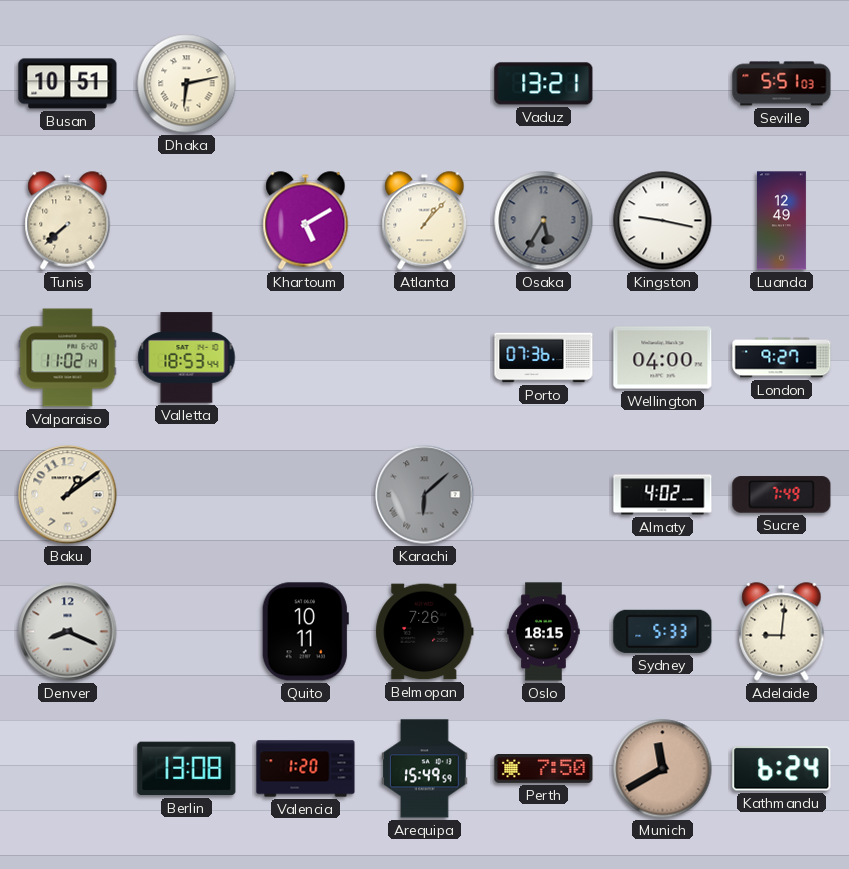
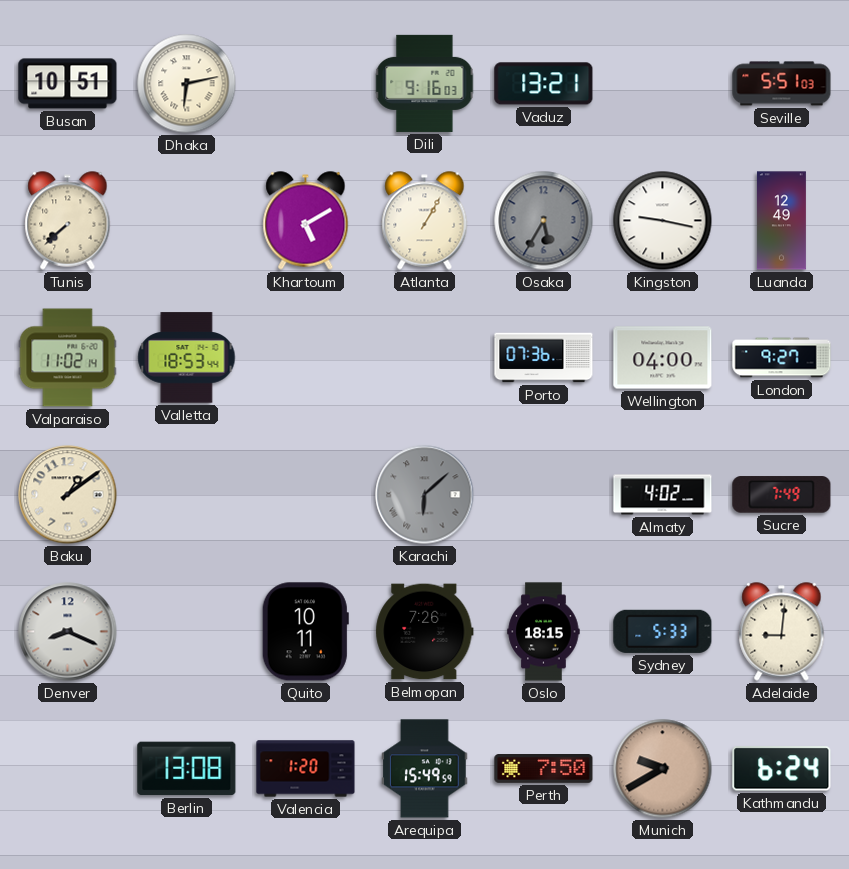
Dili: none -> 9:16 (425, 83)
Atlanta: 1:07 -> 1:05 (425, 221)
Munich: 11:40 -> 9:40 (663, 769)
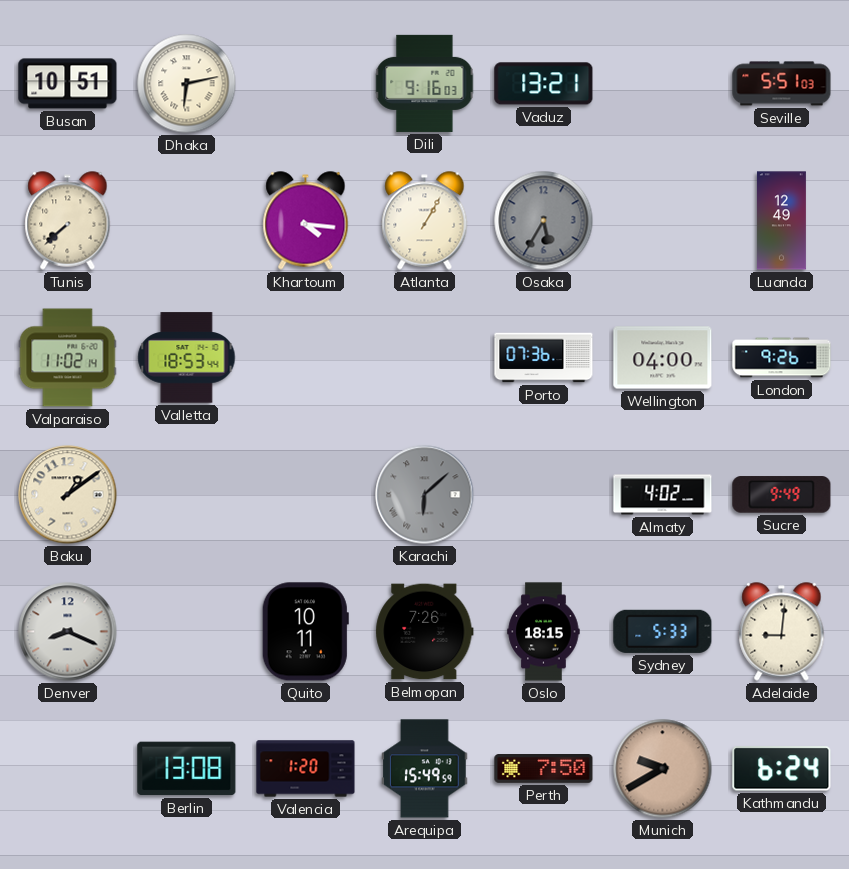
Khartoum: 5:10 -> 4:16 (306, 221)
Kingston: 9:17 -> none (663, 221)
London: 9:27 -> 9:26 (782, 358)
Sucre: 7:49 -> 9:49 (782, 495)
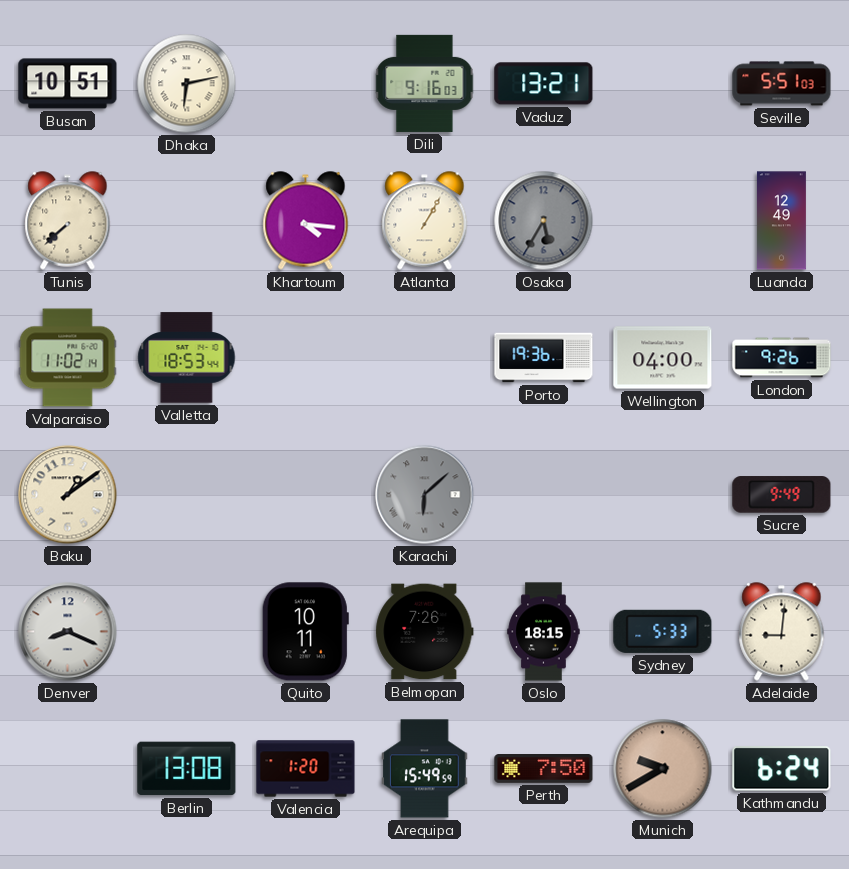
Porto: 07:36 -> 19:36 (544, 358)
Almaty: 4:02 -> none (663, 495)
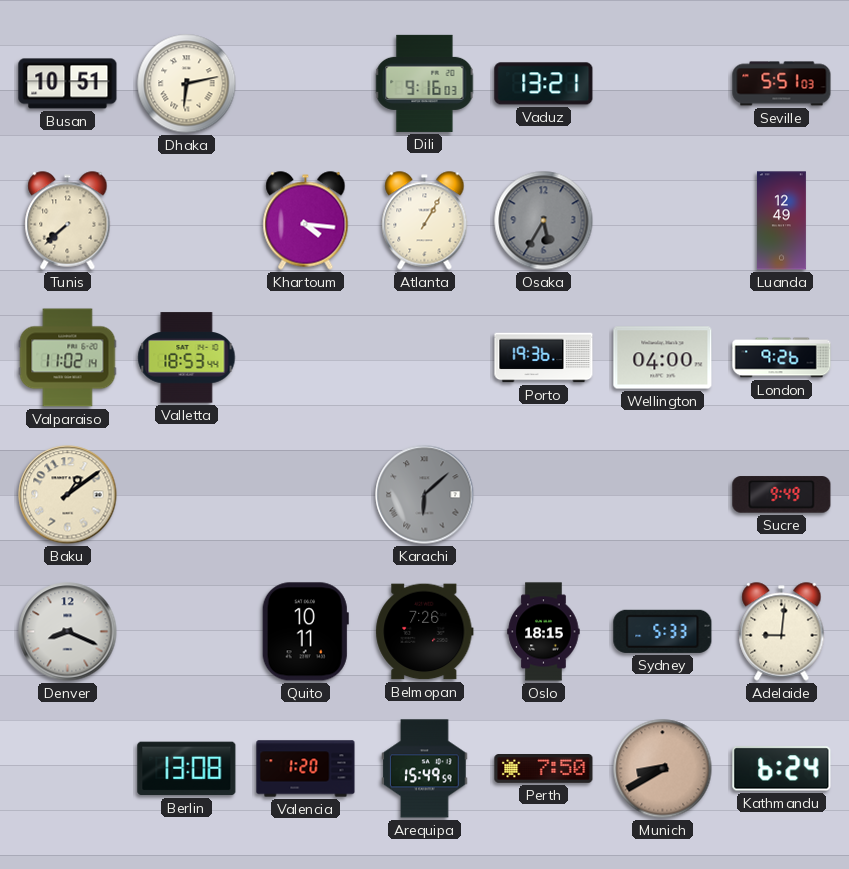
Munich: 9:40 -> 8:40 (663, 769)
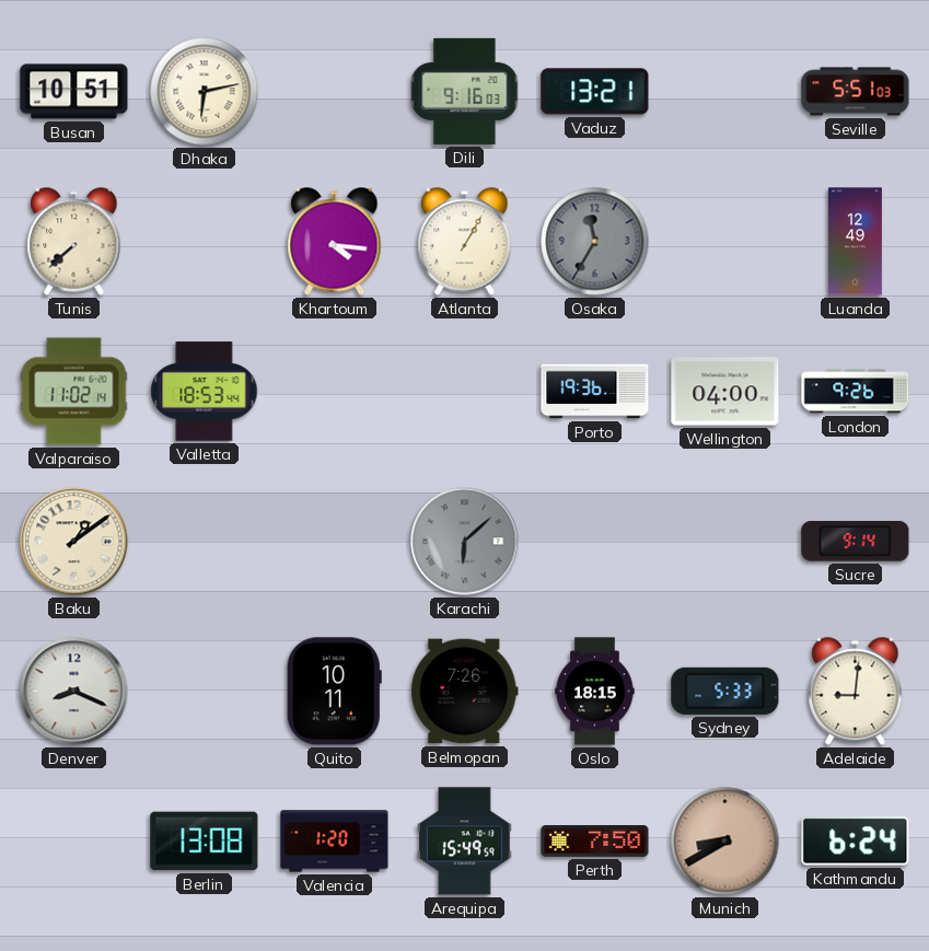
Osaka: 5:35 -> 11:35 (595, 242)
Sucre: 9:49 -> 9:14 (856, 542)
